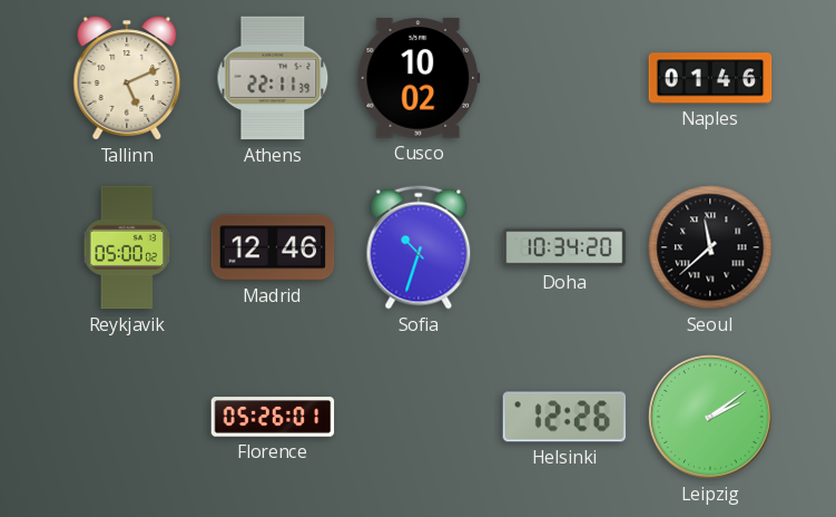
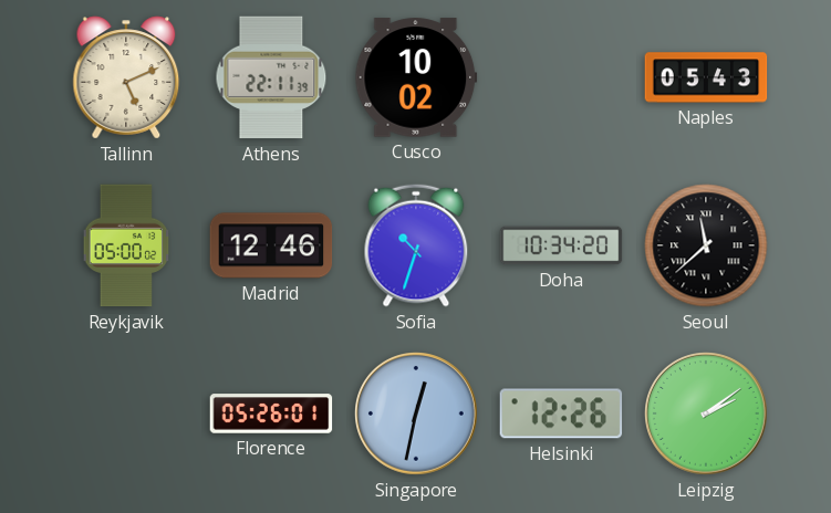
Naples: 01:46 -> 05:43 (706, 77)
Singapore: none -> 12:32 (417, 415)
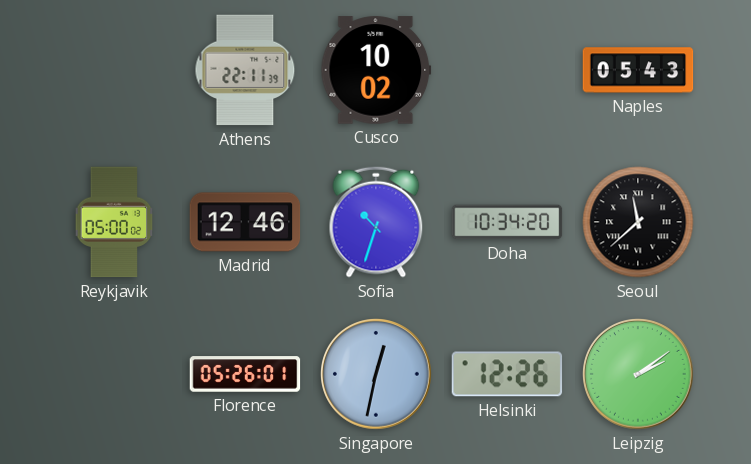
Tallinn: 5:11 -> none (126, 77)
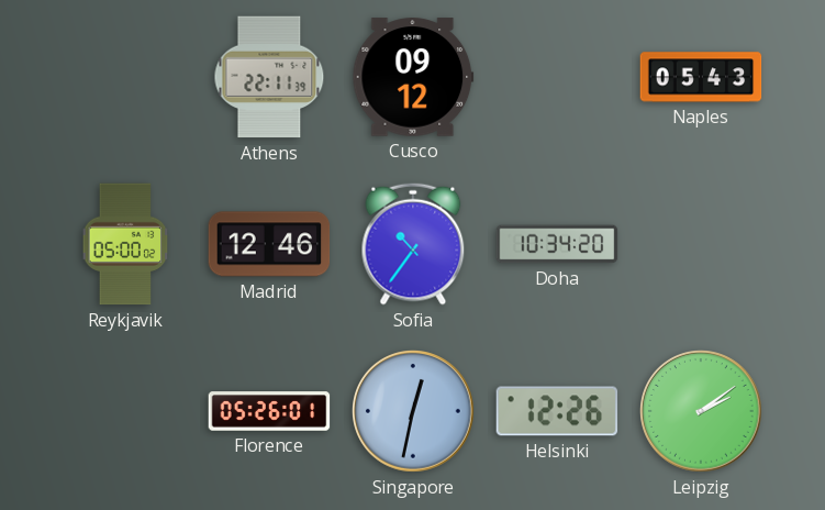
Cusco: 10:02 -> 09:12 (413, 77)
Sofia: 10:33 -> 10:36 (413, 244)
Seoul: 11:38 -> none (638, 222)
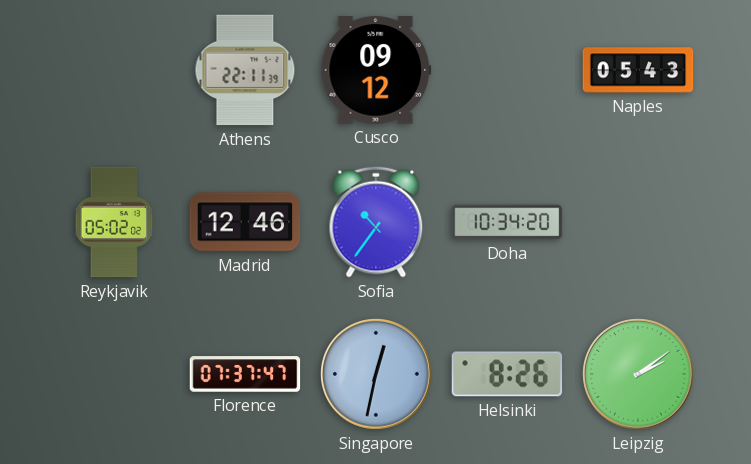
Reykjavik: 05:00 -> 05:02 (114, 222)
Florence: 05:26 -> 07:37 (245, 374)
Helsinki: 12:26 -> 8:26 (507, 374)
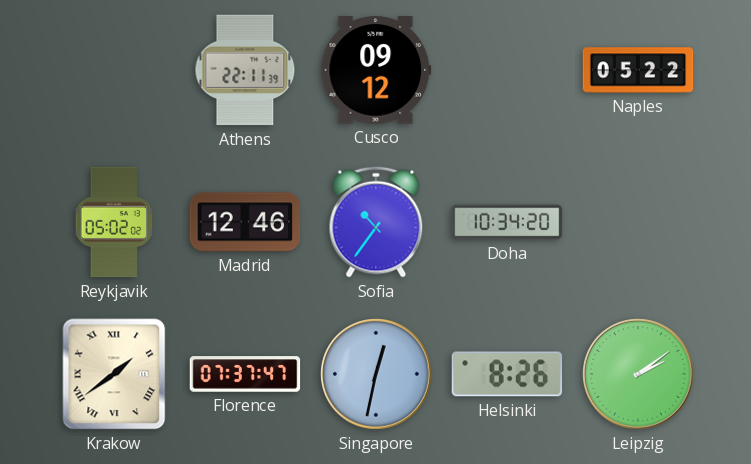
Naples: 05:43 -> 05:22 (638, 70)
Krakow: none -> 1:39 (114, 374)
